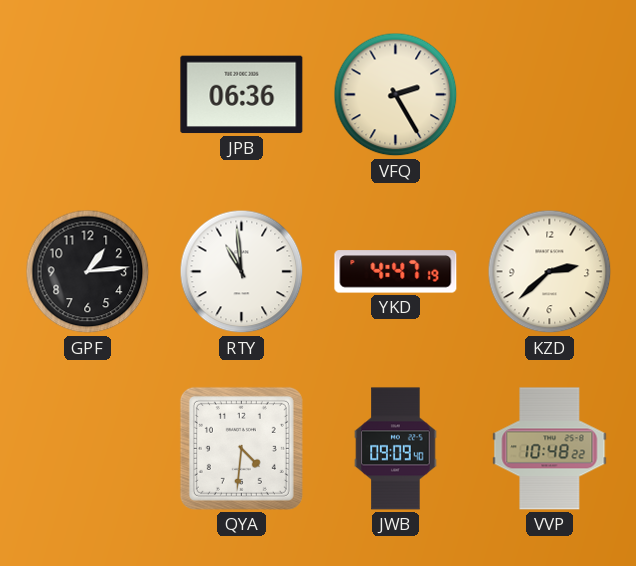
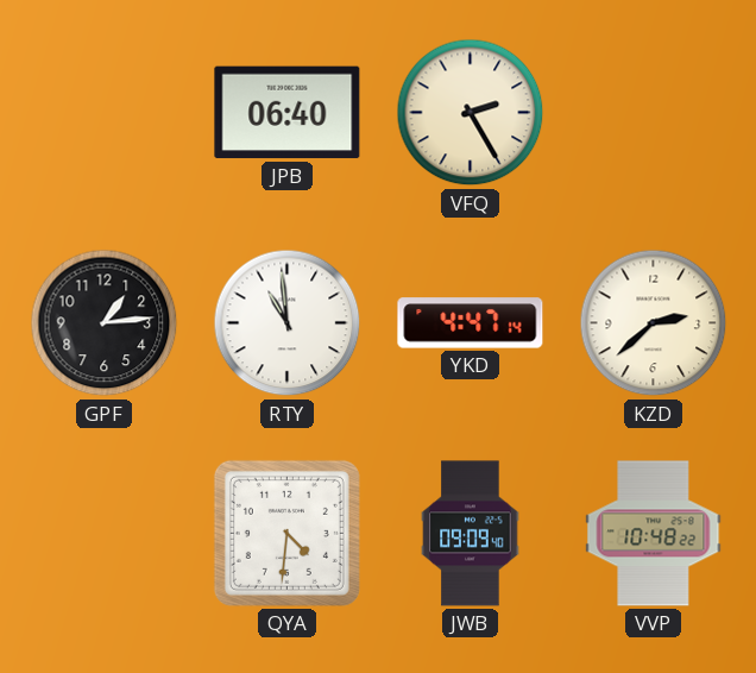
JPB: 06:36 -> 06:40 (288, 113)
YKD: 4:47:19 -> 4:47:14 (471, 323)
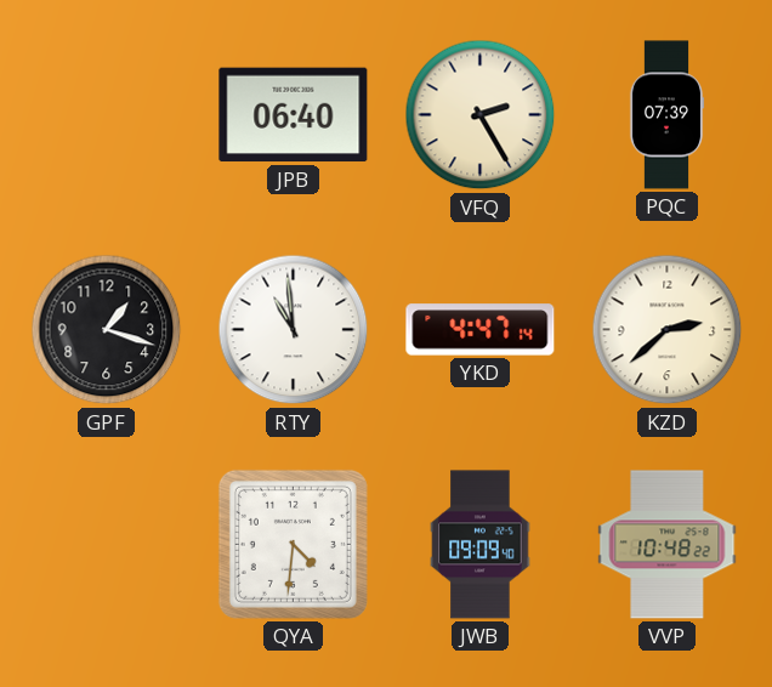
PQC: none -> 07:39 (666, 115)
GPF: 1:14 -> 1:18 (107, 330)
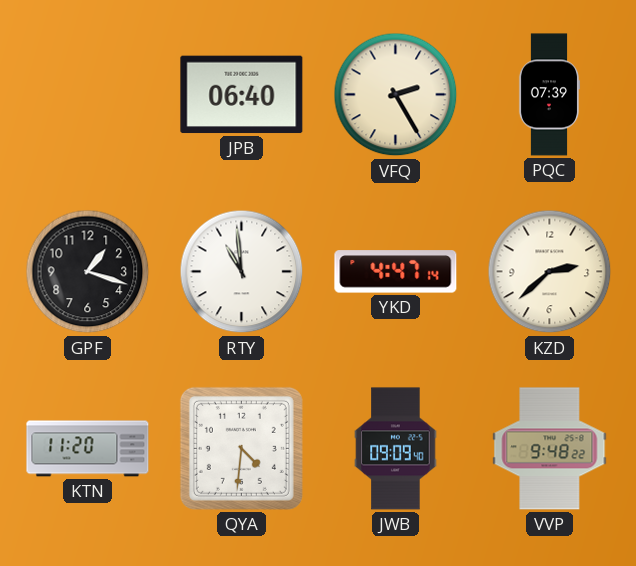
KTN: none -> 11:20 (88, 449)
VVP: 10:48 -> 9:48 (550, 449)
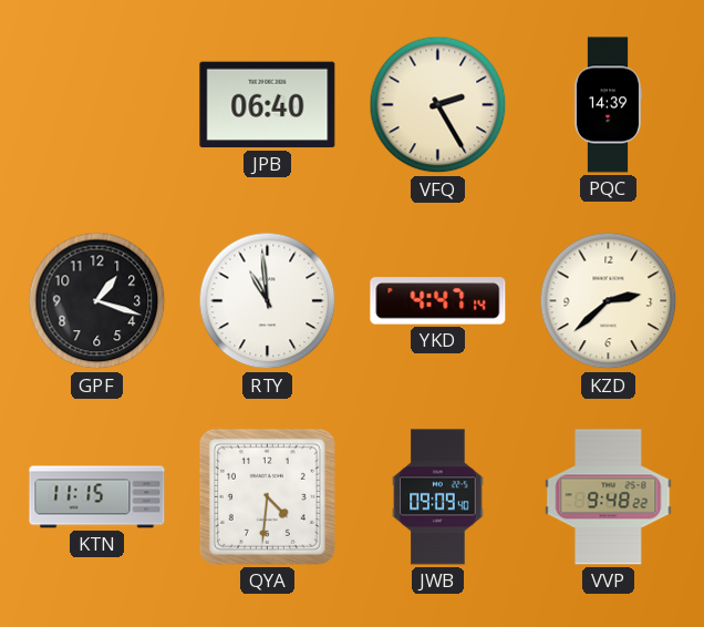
PQC: 07:39 -> 14:39 (608, 105)
KTN: 11:20 -> 11:15 (97, 497)
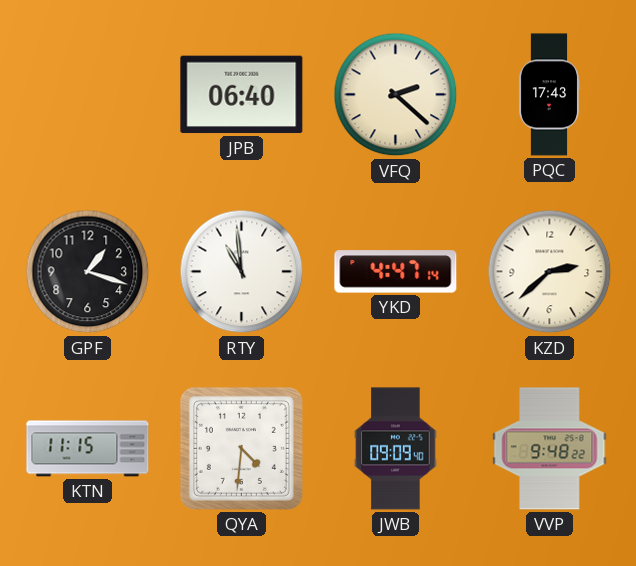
VFQ: 2:25 -> 2:22 (396, 95)
PQC: 14:39 -> 17:43 (549, 95)
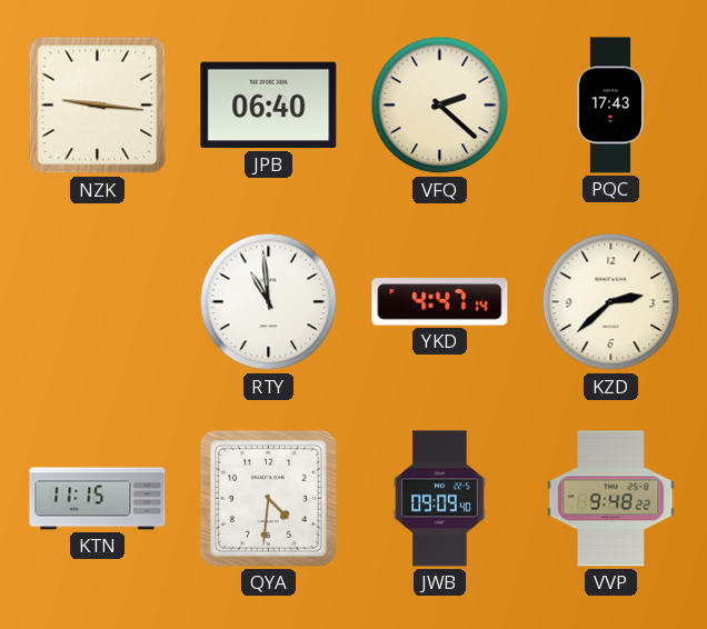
NZK: none -> 9:16 (98, 106)
GPF: 1:18 -> none (88, 272)
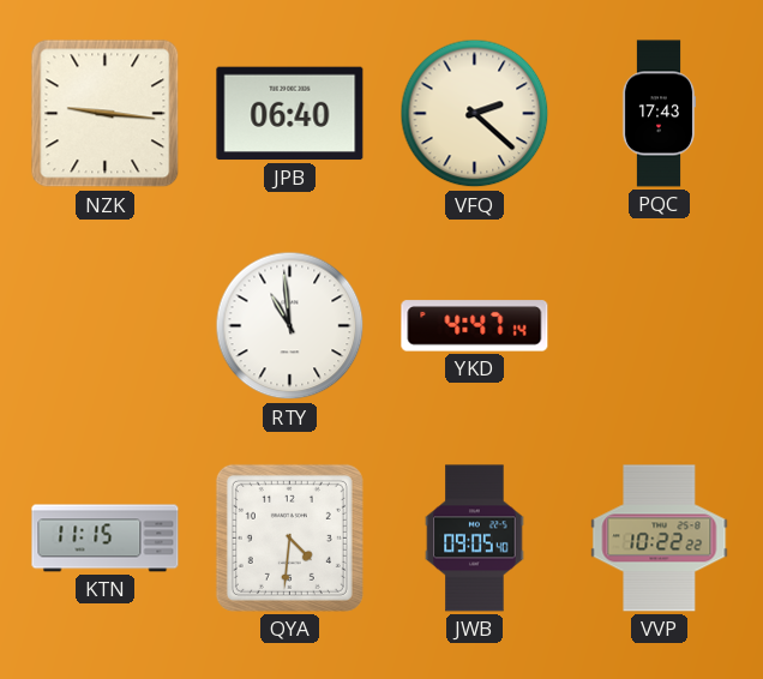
KZD: 2:38 -> none (611, 302)
JWB: 09:09 -> 09:05 (475, 539)
VVP: 9:48 -> 10:22 (660, 539)
